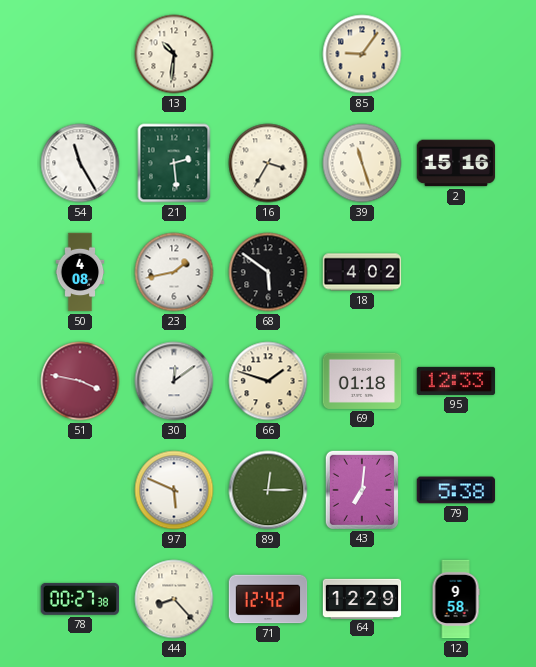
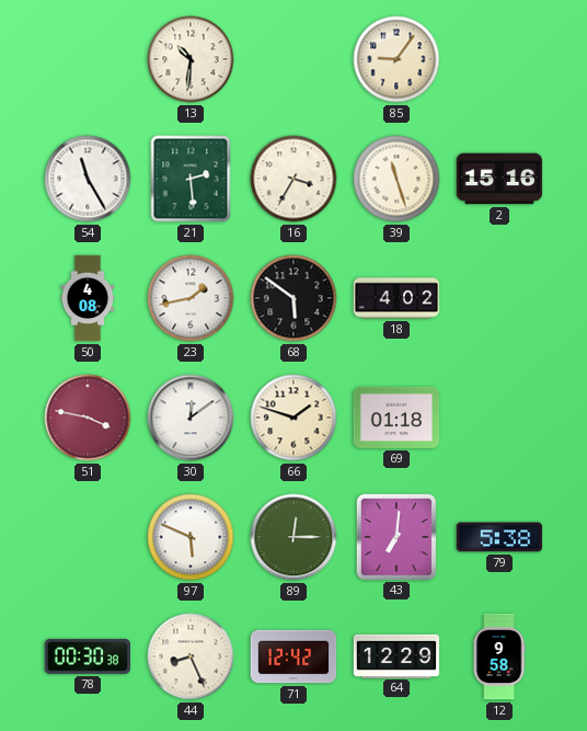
95: 12:33 -> none (456, 381)
78: 00:27 -> 00:30 (87, 656)
44: 8:23 -> 8:26 (191, 656)
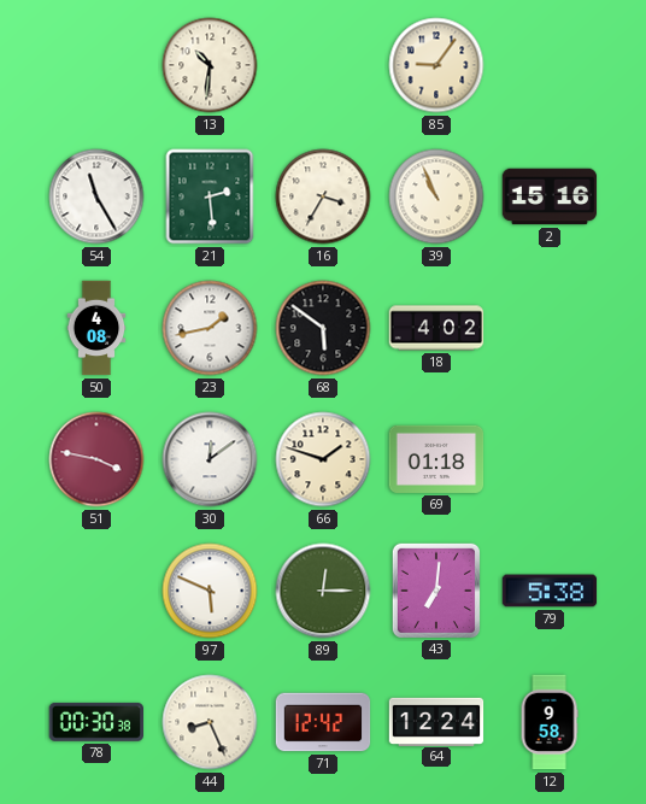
39: 11:27 -> 10:56 (436, 196)
64: 12:29 -> 12:24 (436, 721)
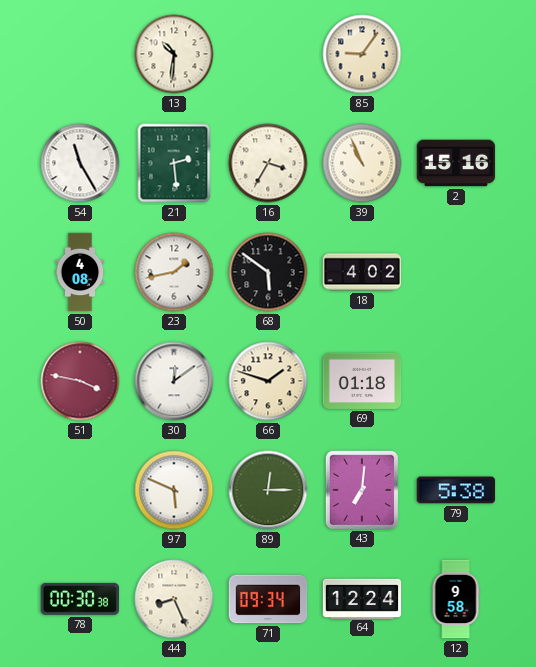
71: 12:42 -> 09:34 (268, 599)
